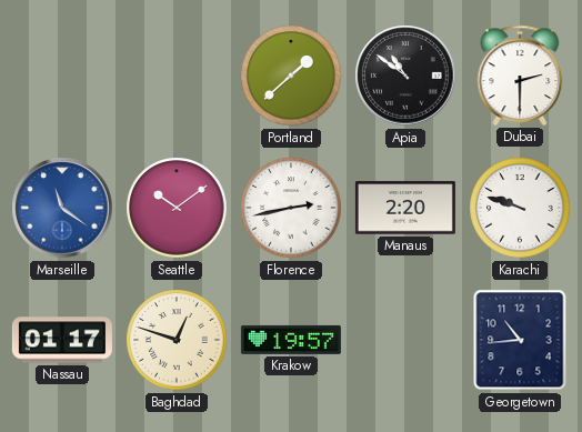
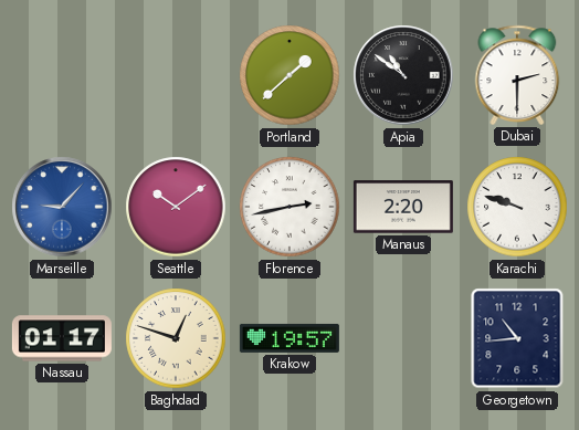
Marseille: 11:21 -> 9:07 (62, 207)
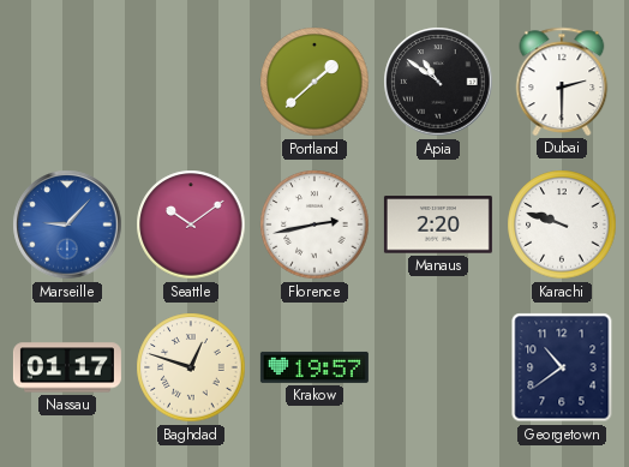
Georgetown: 10:44 -> 10:39 (562, 367)
